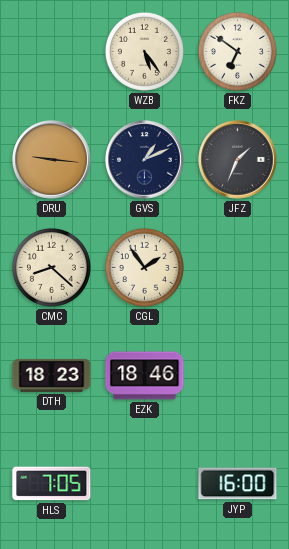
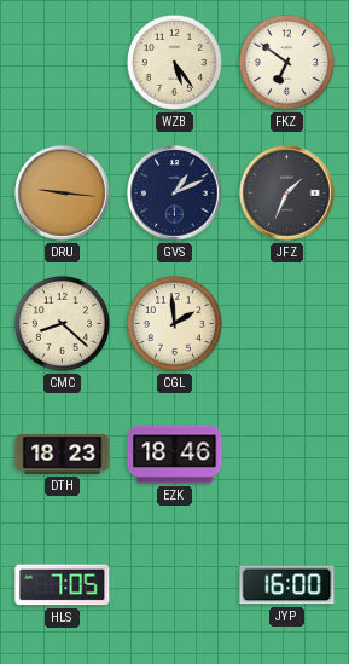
CGL: 1:54 -> 1:59 (174, 323)
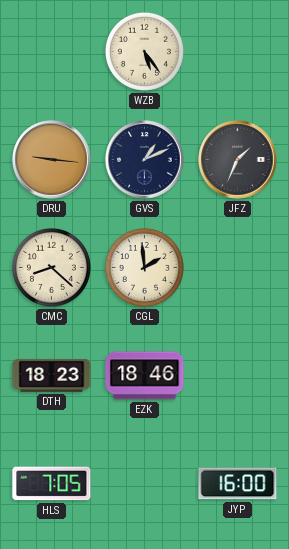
FKZ: 6:51 -> none (286, 62)
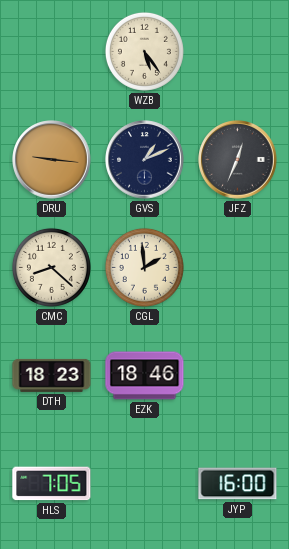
JFZ: 1:34 -> 12:34 (238, 160)
